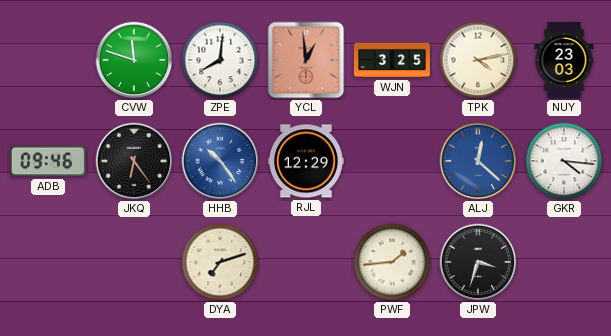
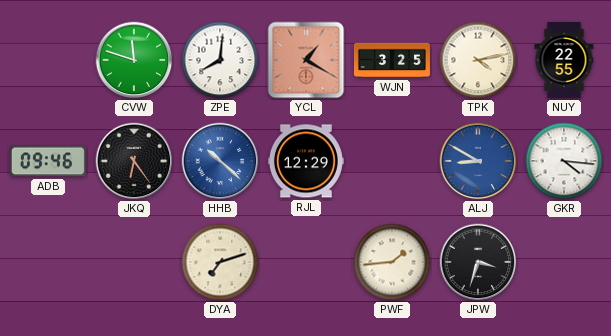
YCL: 12:59 -> 1:20 (306, 60)
NUY: 23:03 -> 22:55 (564, 60)
HHB: 10:24 -> 10:22 (220, 161)
ALJ: 12:22 -> 8:50 (478, 161)
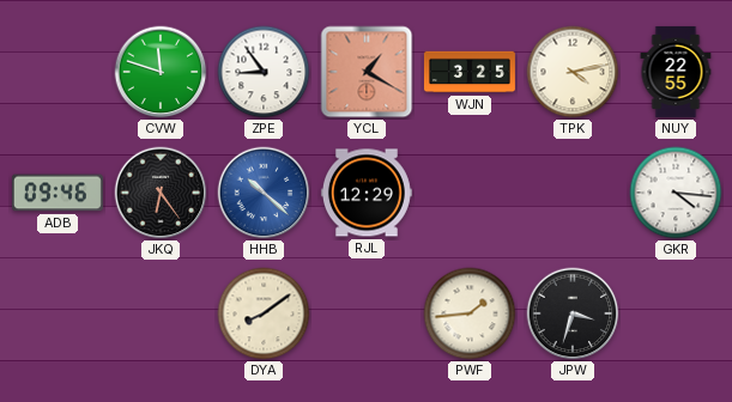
ZPE: 8:01 -> 8:54 (264, 72)
ALJ: 8:50 -> none (478, 161)
DYA: 7:12 -> 8:09 (264, 313)
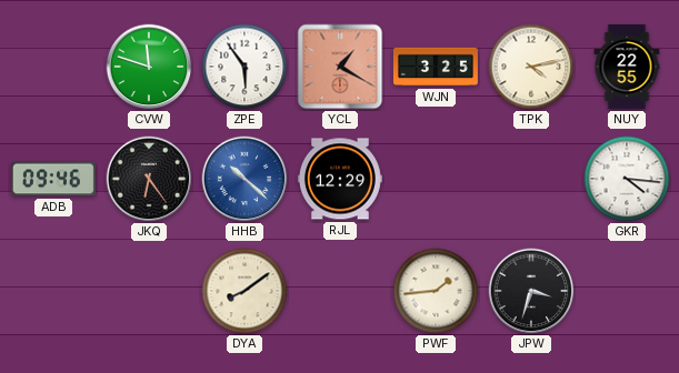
ZPE: 8:54 -> 5:54 (244, 67)
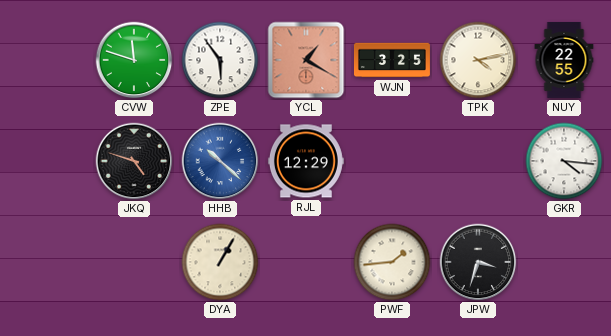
ADB: 09:46 -> none (53, 179)
JKQ: 6:24 -> 4:48 (134, 161)
DYA: 8:09 -> 1:05 (220, 262)
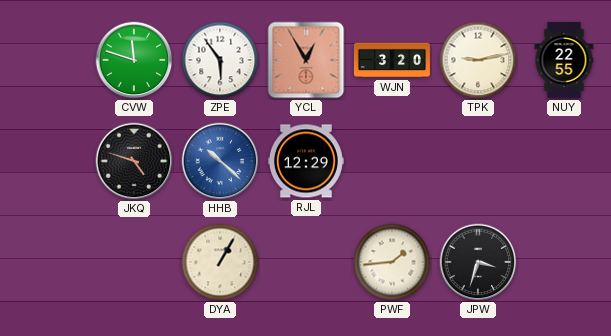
YCL: 1:20 -> 12:55 (306, 60)
WJN: 3:25 -> 3:20 (392, 60)
TPK: 4:13 -> 9:13 (478, 60)
GKR: 4:16 -> none (564, 161)
